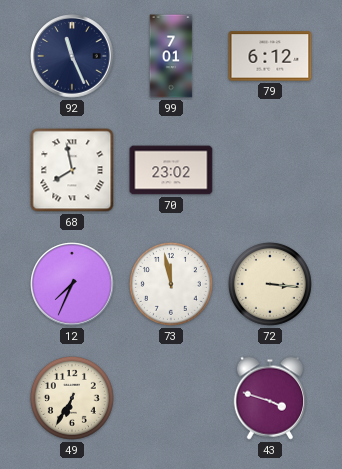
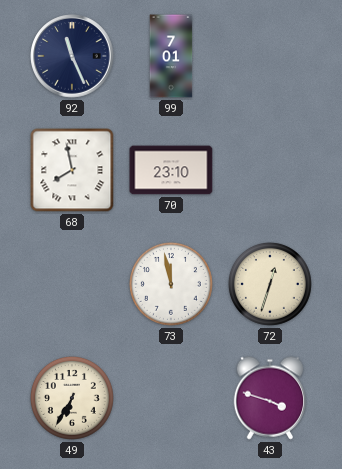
79: 6:12 -> none (270, 56)
70: 23:02 -> 23:10 (171, 170)
12: 7:34 -> none (72, 284)
72: 3:16 -> 12:33 (270, 284)
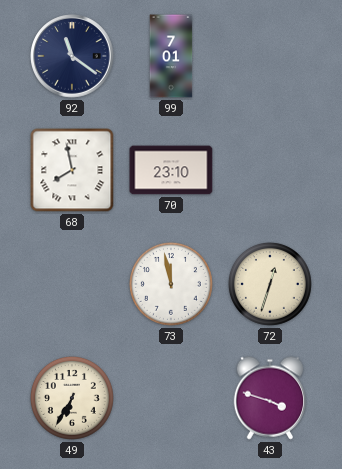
92: 11:26 -> 11:21 (72, 56)
